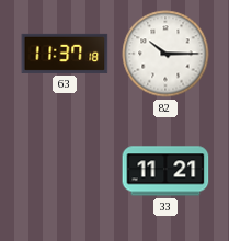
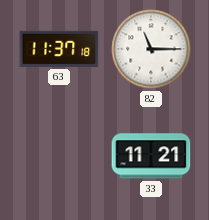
82: 10:15 -> 11:15 (151, 49)
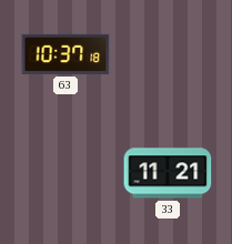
63: 11:37 -> 10:37 (65, 54)
82: 11:15 -> none (151, 49)
